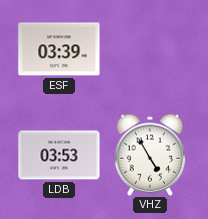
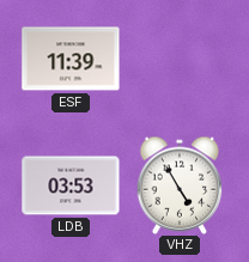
ESF: 03:39 -> 11:39 (71, 59)
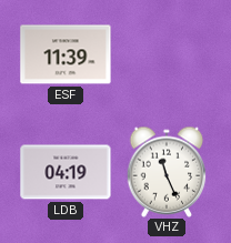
LDB: 03:53 -> 04:19 (66, 172)
VHZ: 4:55 -> 11:26 (167, 172)
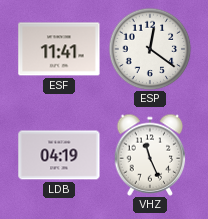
ESF: 11:39 -> 11:41 (59, 49)
ESP: none -> 12:21 (150, 49)
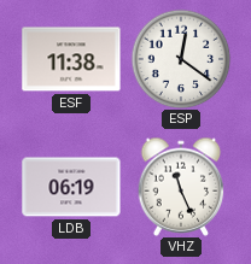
ESF: 11:41 -> 11:38 (71, 59)
LDB: 04:19 -> 06:19 (71, 187)
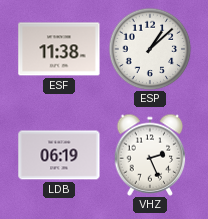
ESP: 12:21 -> 1:08 (150, 49)
VHZ: 11:26 -> 2:26 (150, 155)
